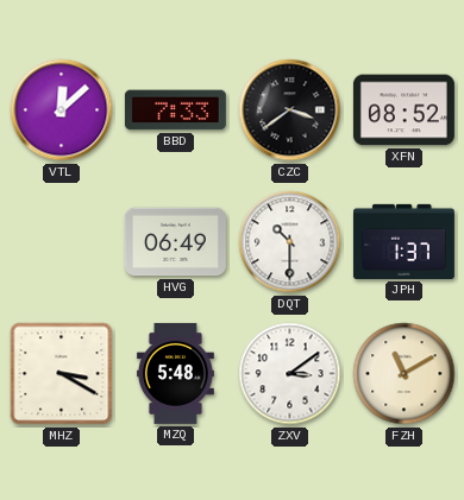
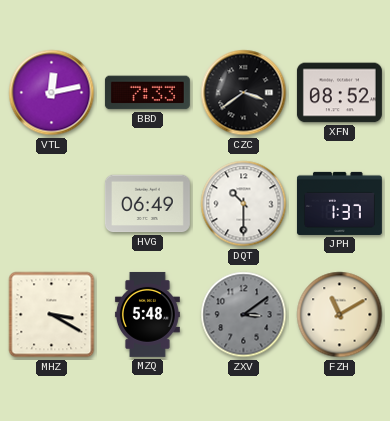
VTL: 12:08 -> 12:13 (52, 93)
ZXV dial: white -> grey (244, 315)
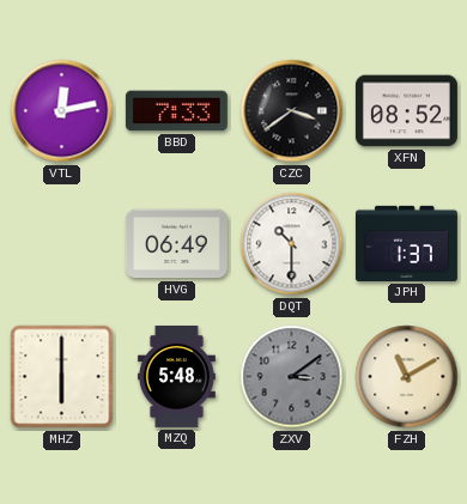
MHZ: 3:20 -> 6:00 (62, 377)
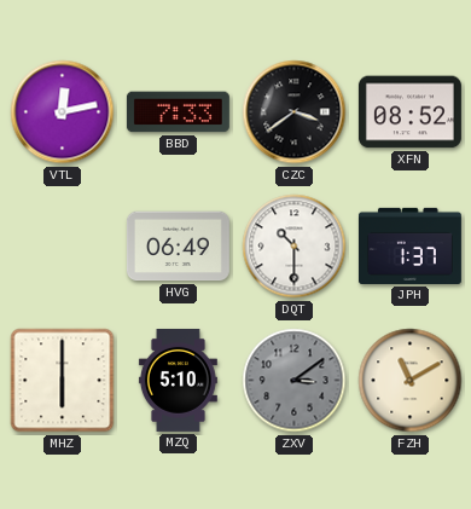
MZQ: 5:48 -> 5:10 (178, 380)
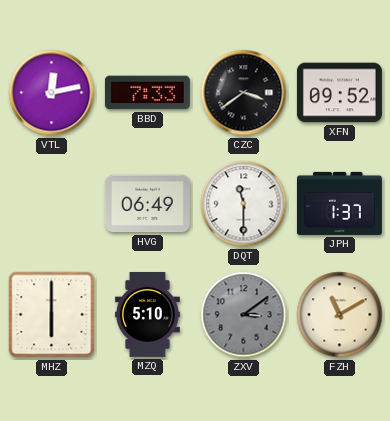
XFN: 08:52 -> 09:52 (339, 93)
DQT: 10:30 -> 11:30 (244, 204)
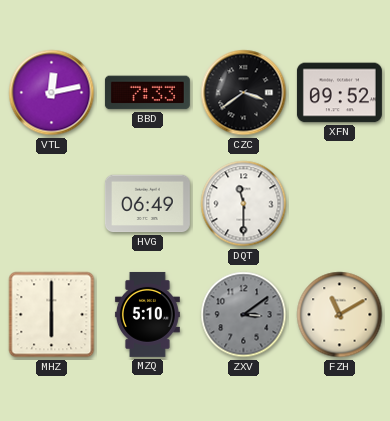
JPH: 1:37 -> none (339, 203)
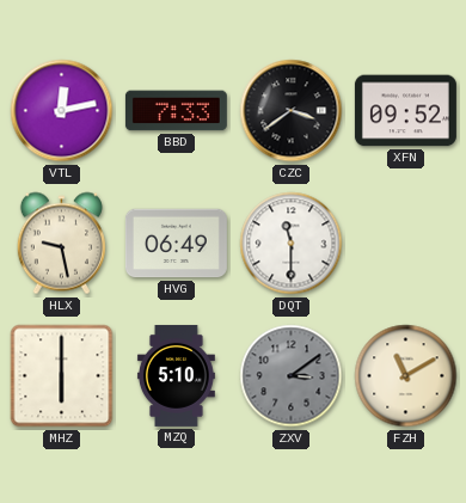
HLX: none -> 9:28 (61, 244)
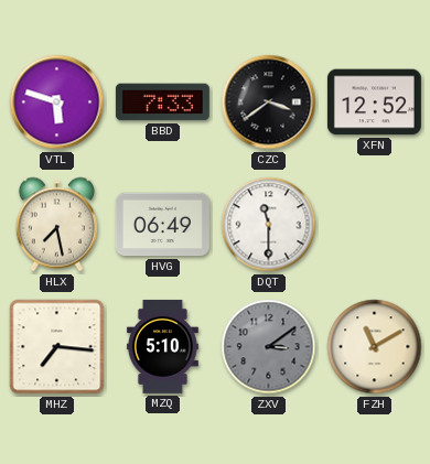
VTL: 12:13 -> 5:48 (57, 102)
XFN: 09:52 -> 12:52 (374, 102)
HLX: 9:28 -> 7:28 (56, 225)
MHZ: 6:00 -> 7:16 (57, 347)
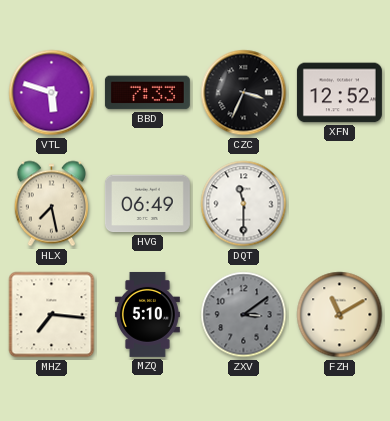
CZC: 3:39 -> 3:34 (244, 93)
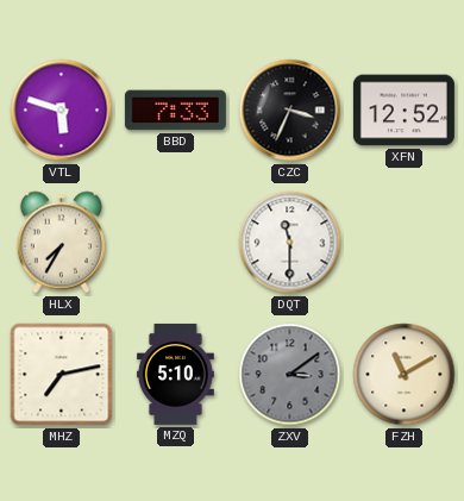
HLX: 7:28 -> 7:35 (61, 243)
HVG: 06:49 -> none (147, 204)
MHZ: 7:16 -> 7:13 (62, 375)
